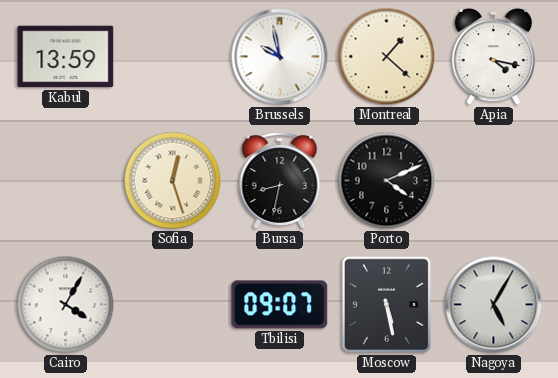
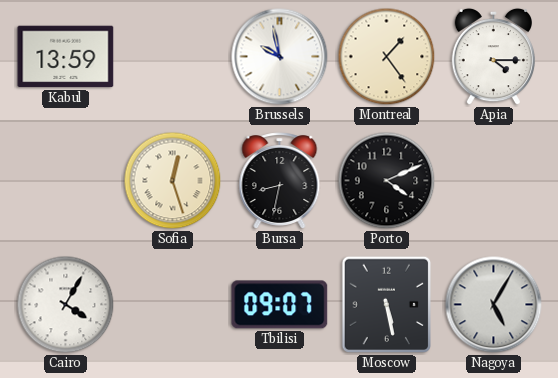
Montreal: 1:22 -> 1:24 (387, 57)
Apia: 4:17 -> 4:15 (493, 57)
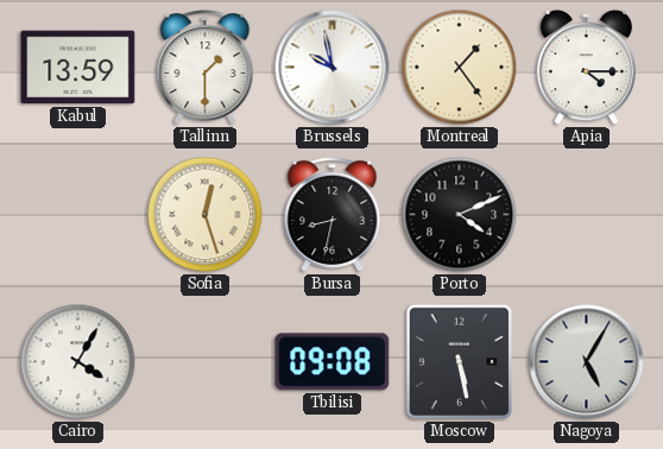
Tallinn: none -> 1:30 (206, 68)
Tbilisi: 09:07 -> 09:08 (333, 362)
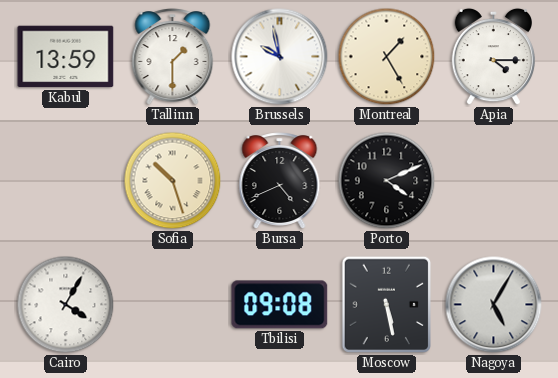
Montreal: 1:24 -> 1:25 (387, 57)
Sofia: 12:27 -> 10:27 (173, 181)
Bursa: 8:32 -> 4:41 (280, 181)
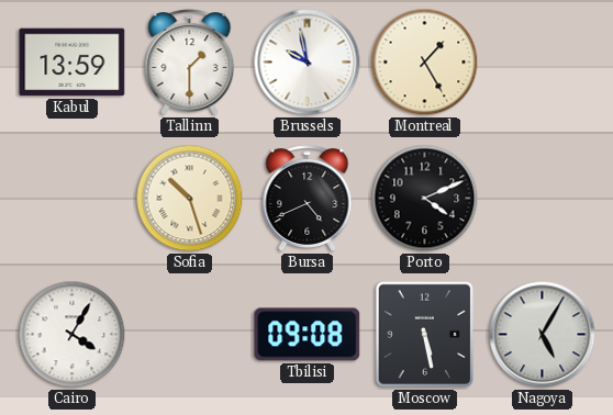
Apia: 4:15 -> none (493, 57)
